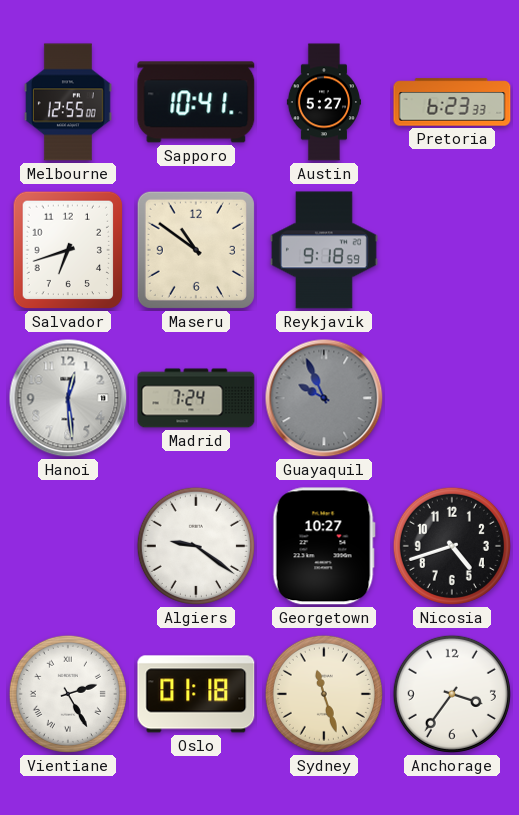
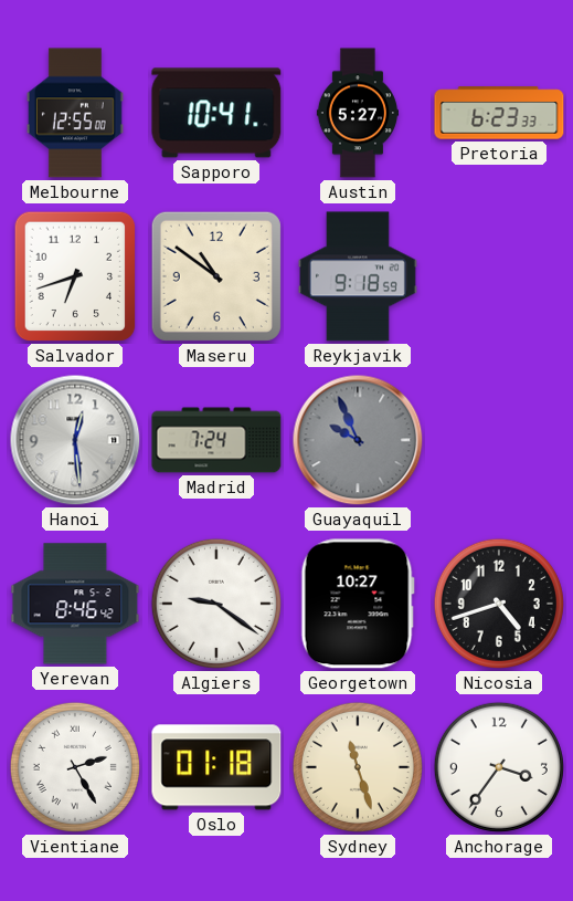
Yerevan: none -> 8:46 (75, 604)
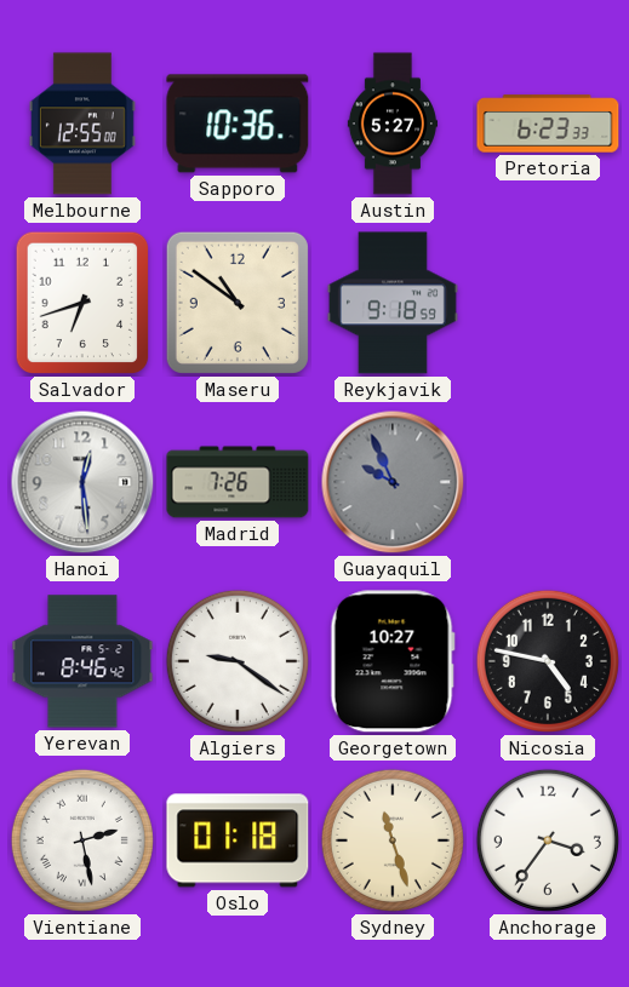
Sapporo: 10:41 -> 10:36 (238, 124)
Madrid: 7:24 -> 7:26 (238, 482)
Nicosia: 4:42 -> 4:47 (548, 661)
Vientiane: 2:25 -> 2:28 (82, 840)
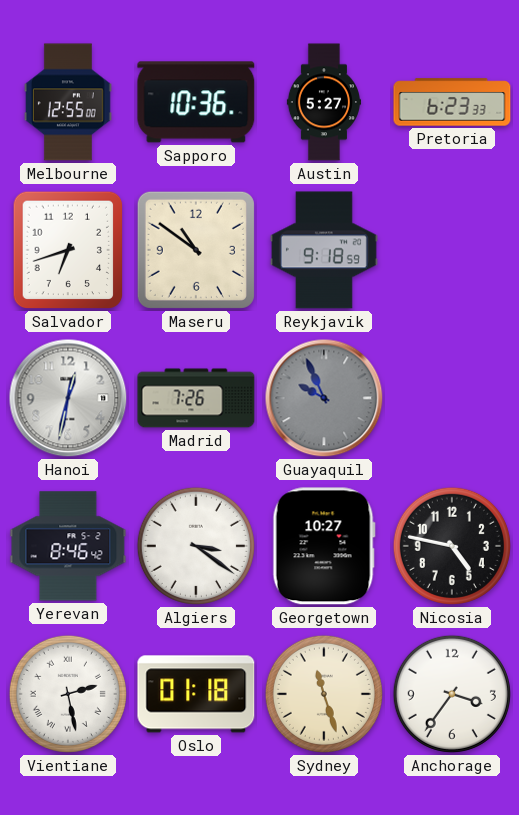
Hanoi: 12:29 -> 12:32 (68, 398)
Algiers: 9:21 -> 3:21 (196, 546)
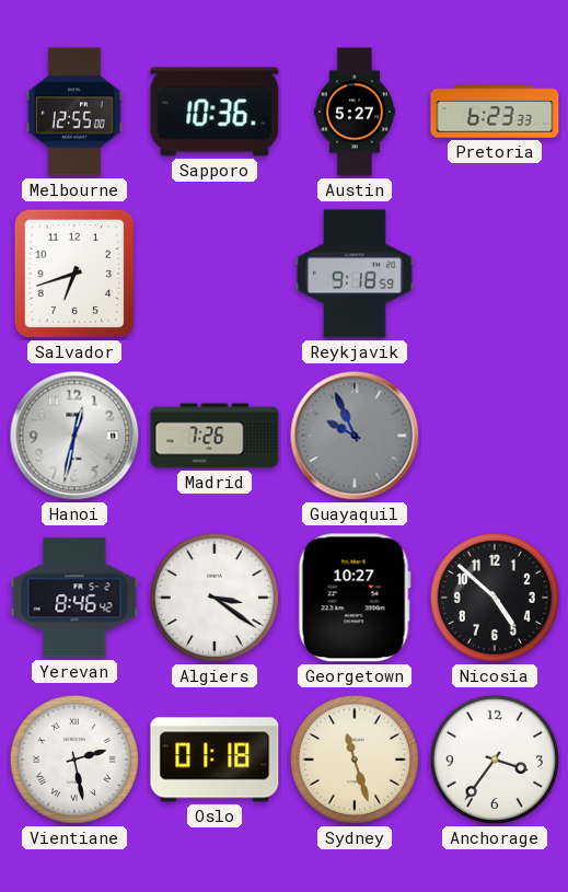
Maseru: 10:51 -> none (196, 250)
Nicosia: 4:47 -> 4:52 (495, 598)
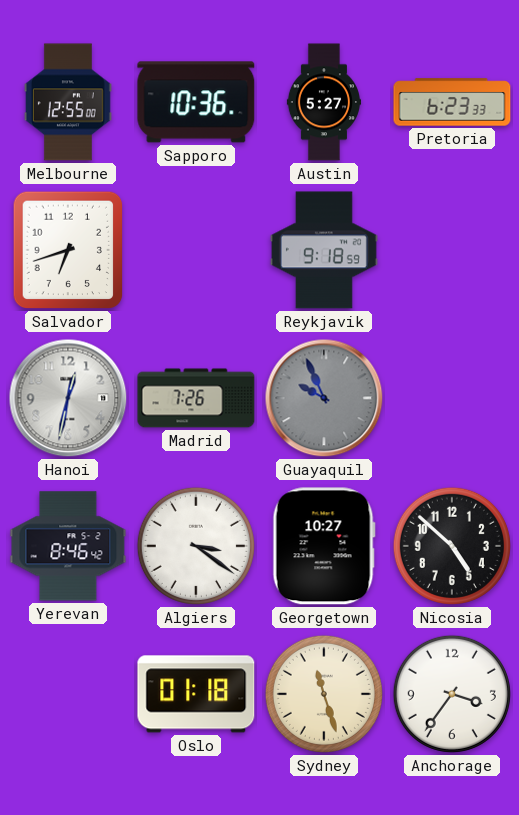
Vientiane: 2:28 -> none (74, 760)
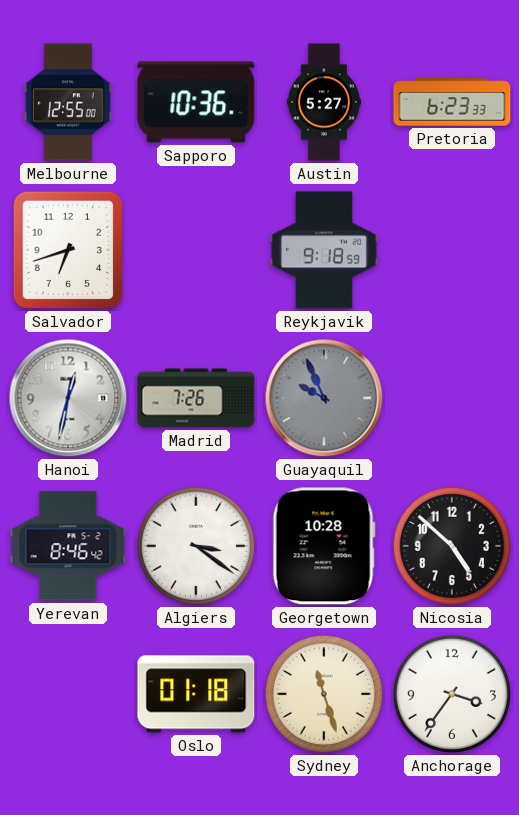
Georgetown: 10:27 -> 10:28 (324, 546)
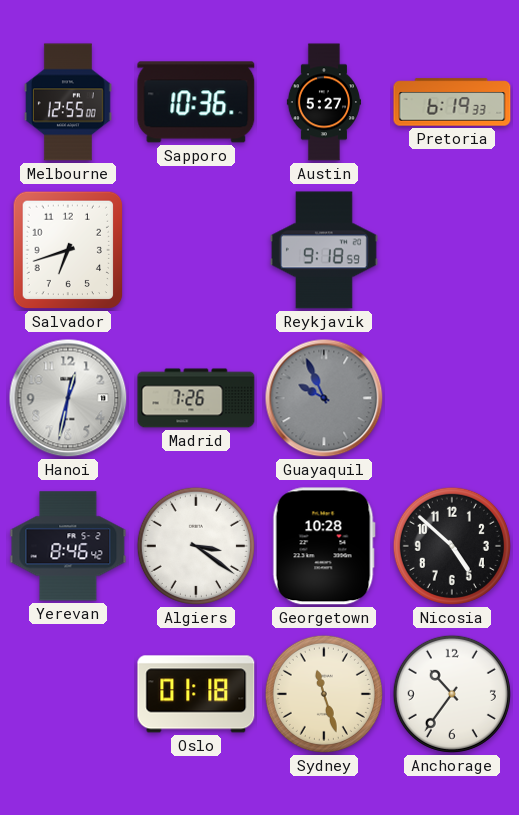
Pretoria: 6:23 -> 6:19 (452, 102)
Anchorage: 3:36 -> 10:36 (452, 694)
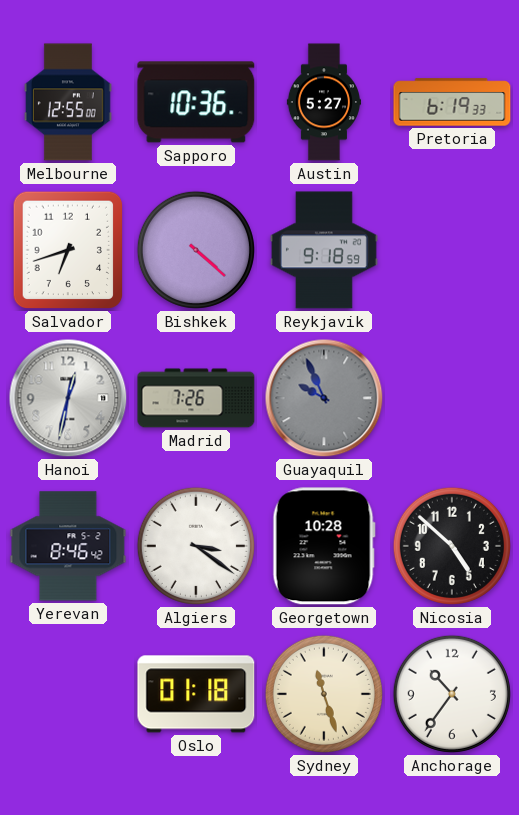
Bishkek: none -> 4:22 (196, 250)
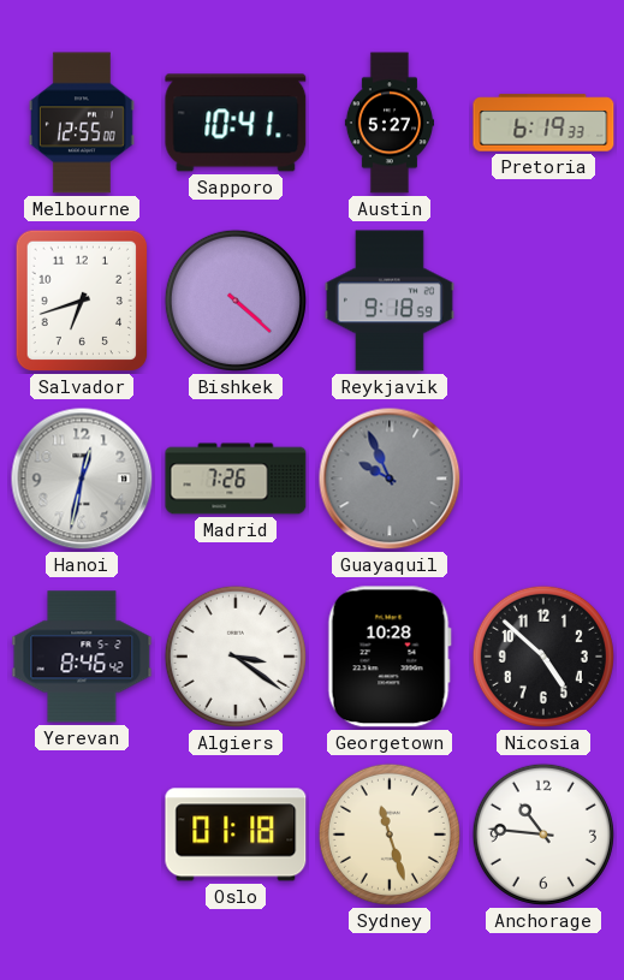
Sapporo: 10:36 -> 10:41 (236, 123)
Anchorage: 10:36 -> 10:46 (543, 835)
